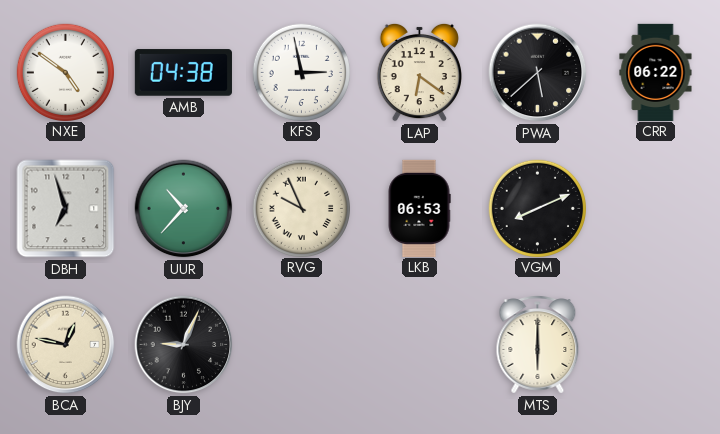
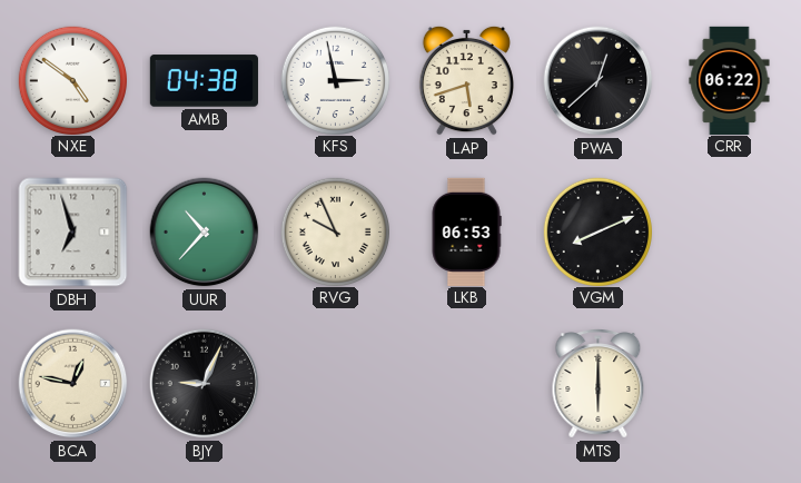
LAP: 6:21 -> 5:42 (466, 80)
PWA: 5:38 -> 12:38 (599, 81)
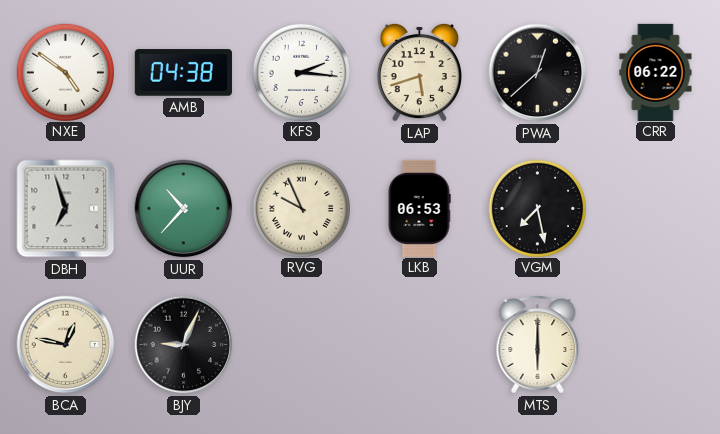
KFS: 2:58 -> 2:16 (301, 72)
VGM: 8:11 -> 7:28 (537, 208)
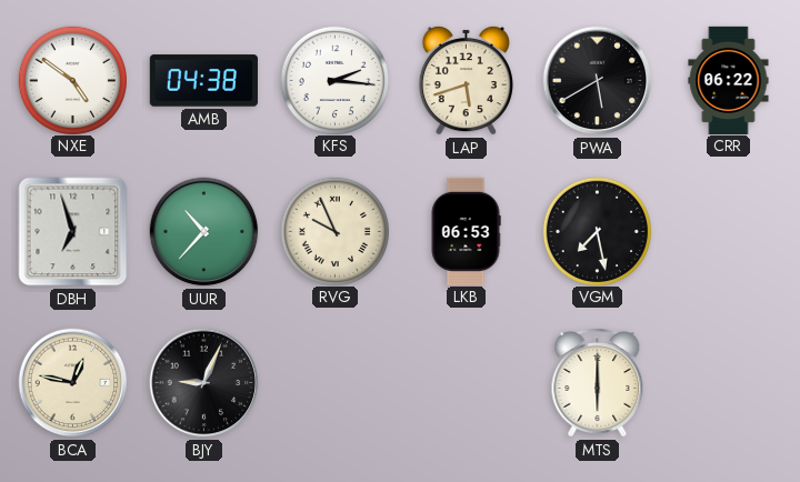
PWA: 12:38 -> 5:40 (598, 81)
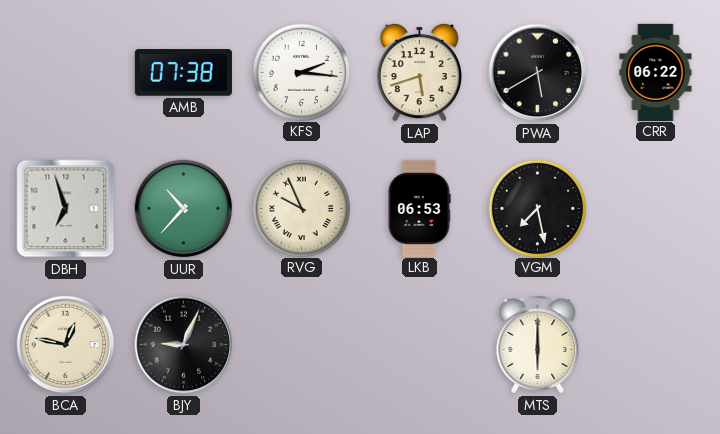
NXE: 4:51 -> none (72, 80)
AMB: 04:38 -> 07:38 (183, 73)
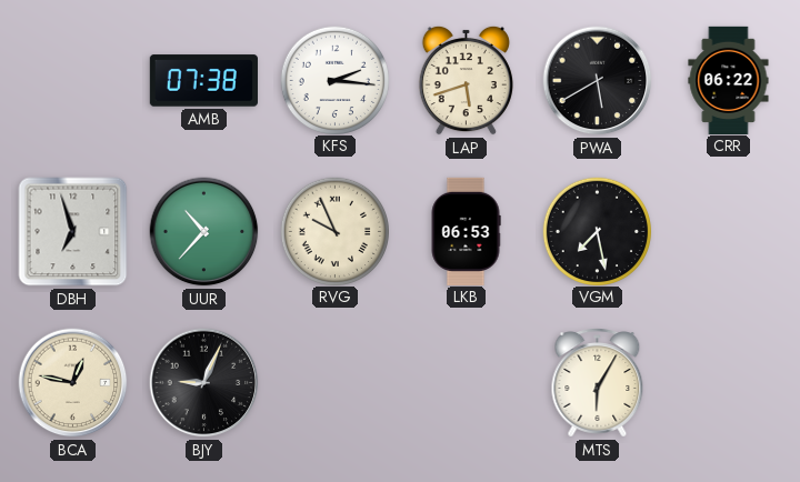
MTS: 6:00 -> 6:05 (598, 383)
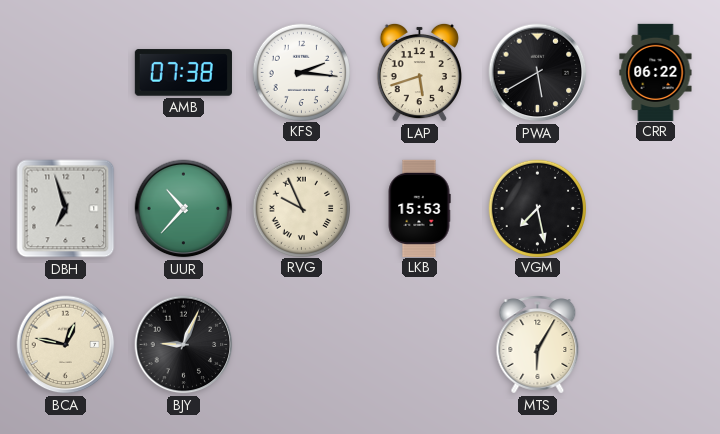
LKB: 06:53 -> 15:53 (419, 208)
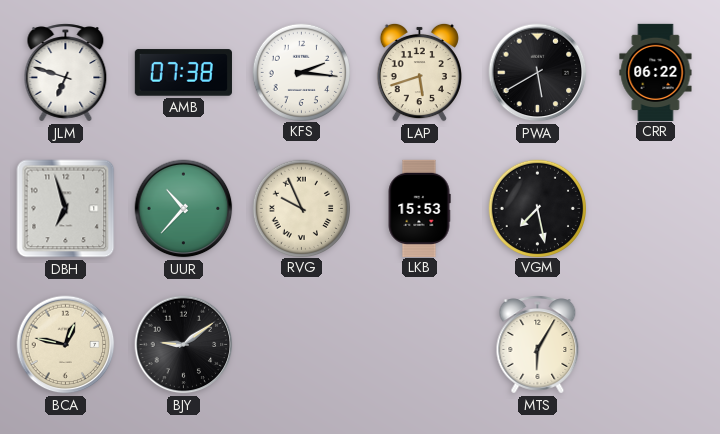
JLM: none -> 6:48 (66, 73)
BJY: 9:04 -> 9:09 (184, 345)
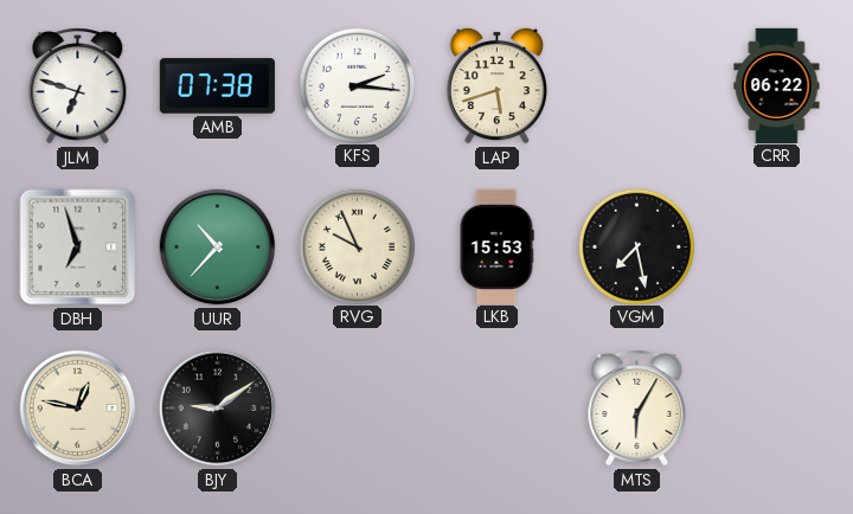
PWA: 5:40 -> none (538, 73)
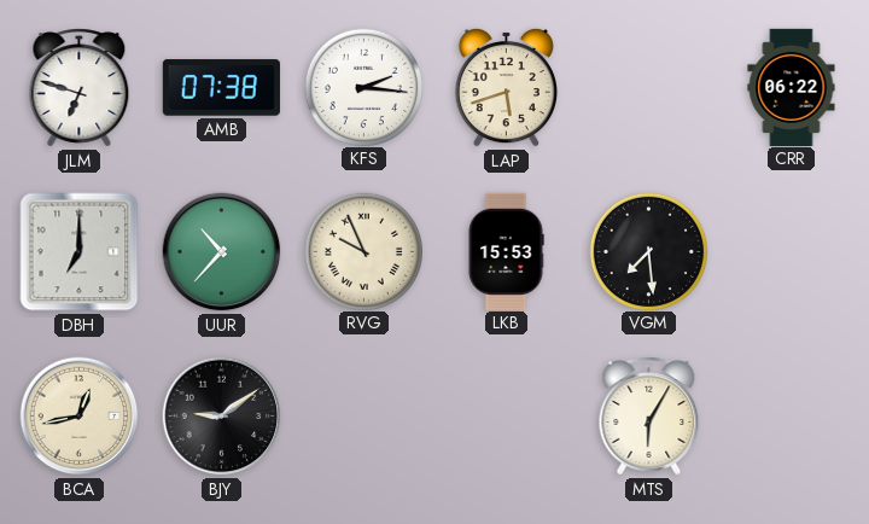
DBH: 6:57 -> 7:00 (80, 252)
VGM: 7:28 -> 7:29 (648, 251)
BCA: 12:47 -> 12:43 (80, 417)
